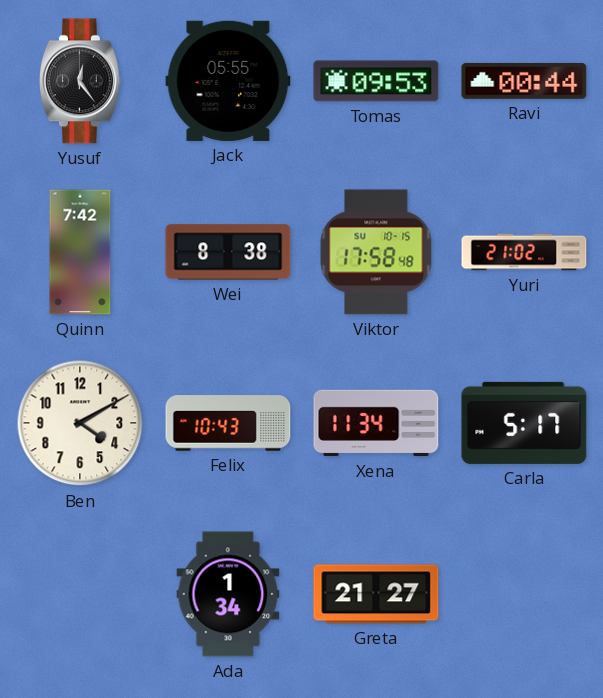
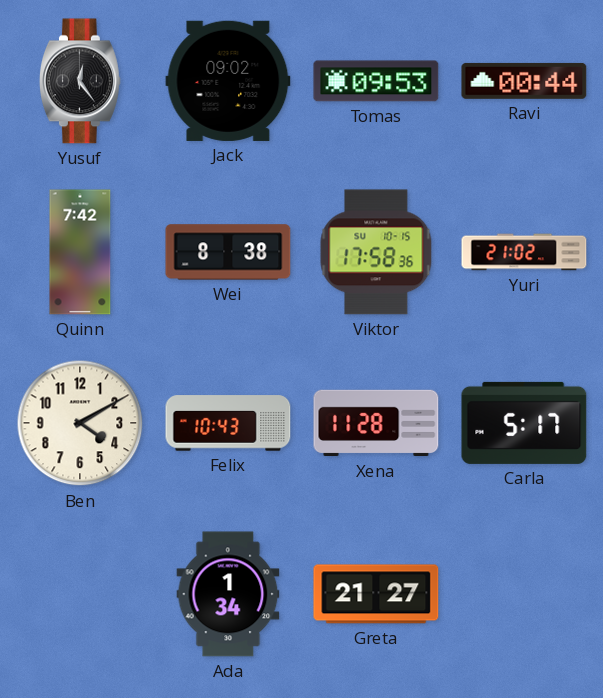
Jack: 05:55 -> 09:02 (228, 81)
Viktor: 17:58:48 -> 17:58:36 (376, 252)
Xena: 11:34 -> 11:28 (376, 423)
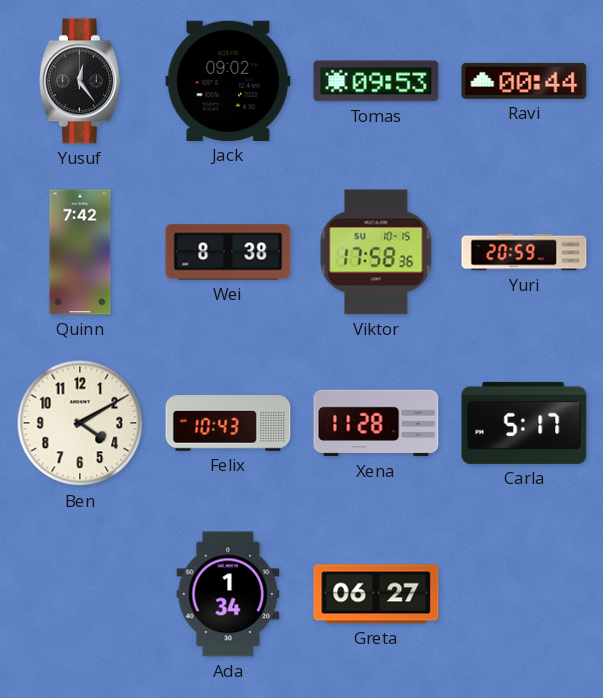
Yuri: 21:02 -> 20:59 (524, 252)
Greta: 21:27 -> 06:27 (376, 594)
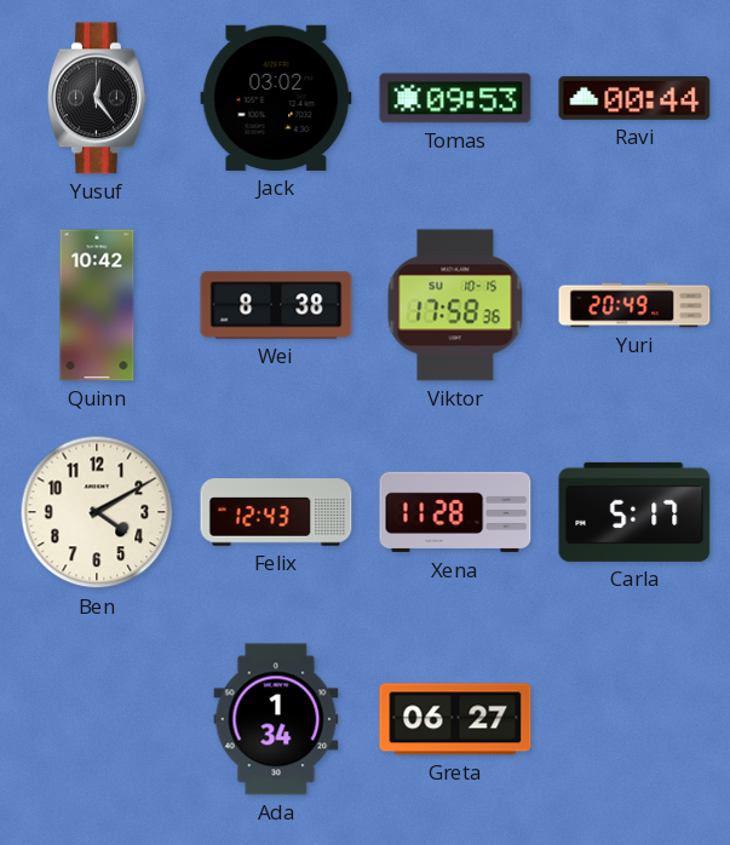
Jack: 09:02 -> 03:02 (276, 98)
Quinn: 7:42 -> 10:42 (97, 305)
Yuri: 20:59 -> 20:49 (634, 305)
Felix: 10:43 -> 12:43 (276, 512)
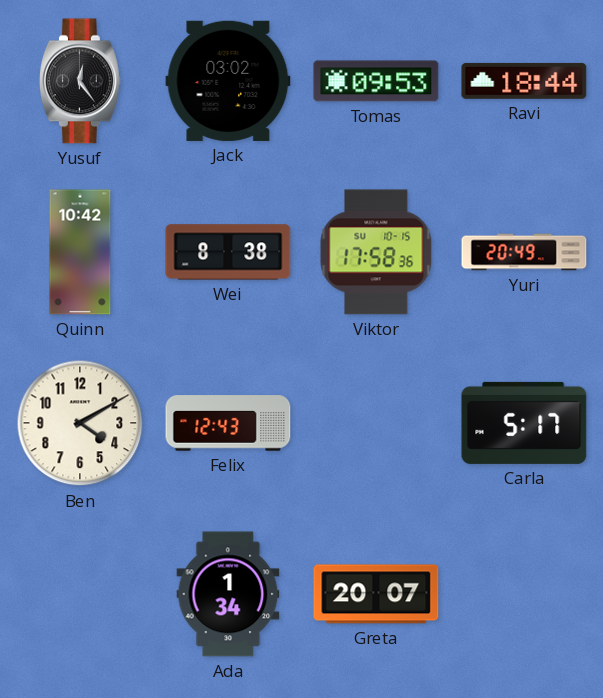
Ravi: 00:44 -> 18:44 (524, 81)
Xena: 11:28 -> none (455, 512)
Greta: 06:27 -> 20:07 (376, 594)
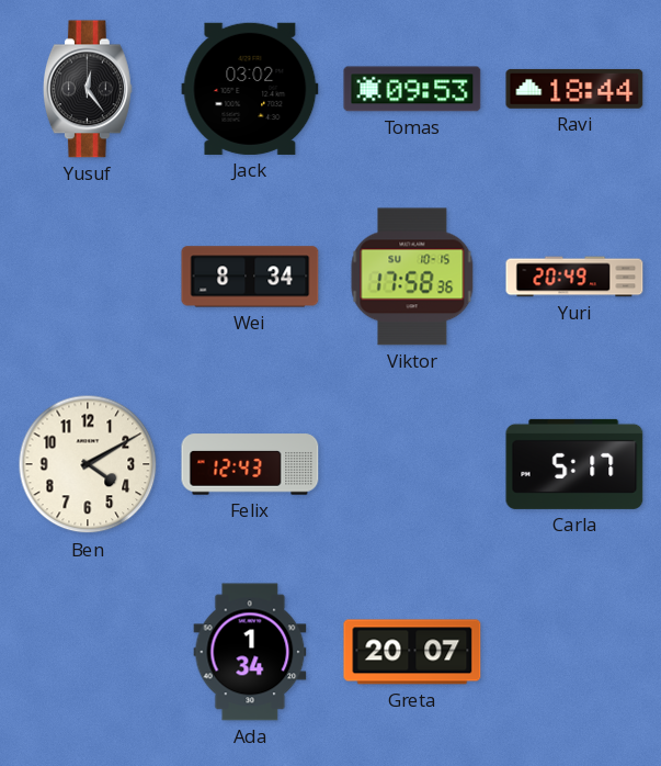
Quinn: 10:42 -> none (80, 252)
Wei: 8:38 -> 8:34 (250, 277)
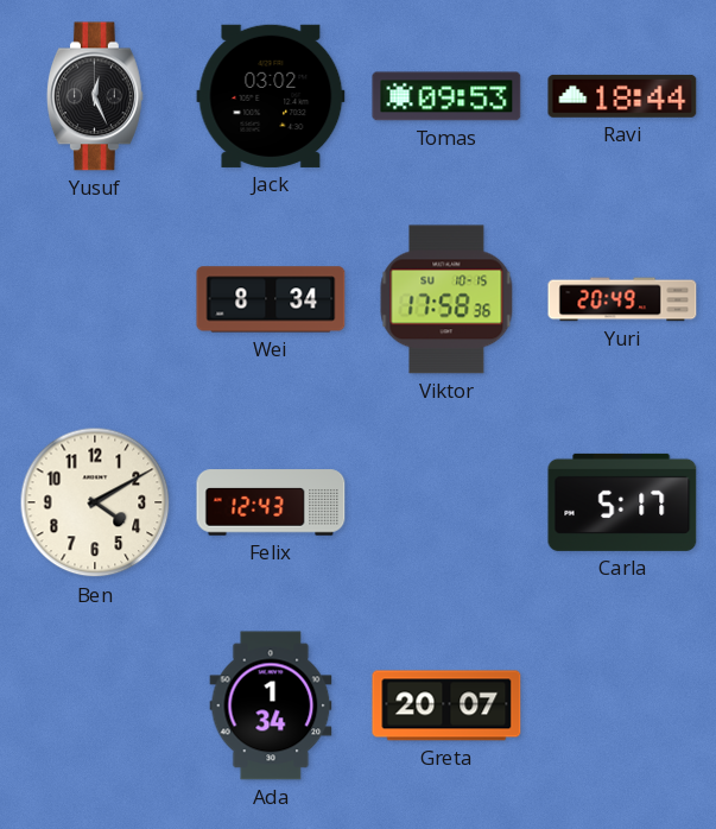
Yusuf: 12:24 -> 12:26 (95, 96)
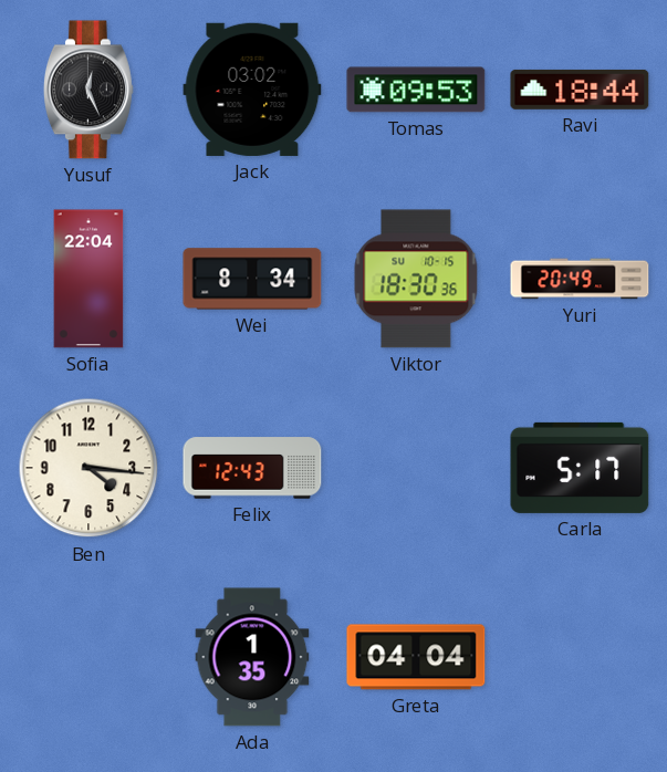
Sofia: none -> 22:04 (88, 279)
Viktor: 17:58 -> 18:30 (416, 279)
Ben: 4:10 -> 4:16 (88, 468)
Ada: 1:34 -> 1:35 (252, 657)
Greta: 20:07 -> 04:04 (416, 657)
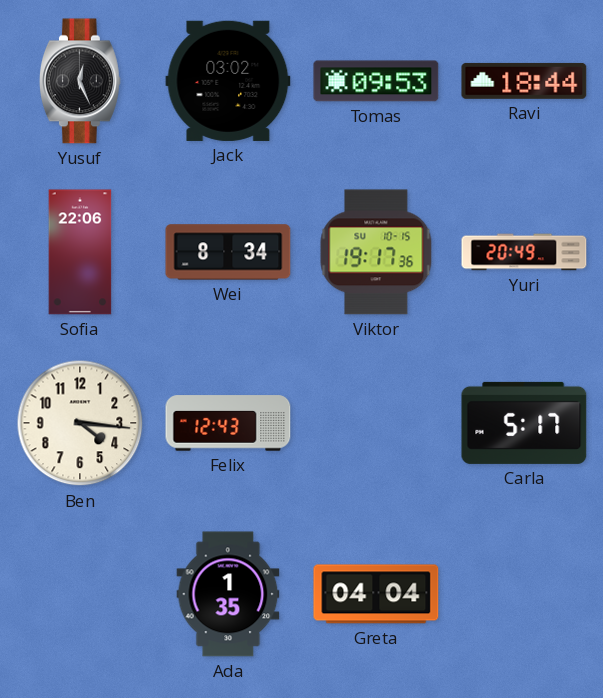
Sofia: 22:04 -> 22:06 (80, 252)
Viktor: 18:30 -> 19:17 (376, 252)
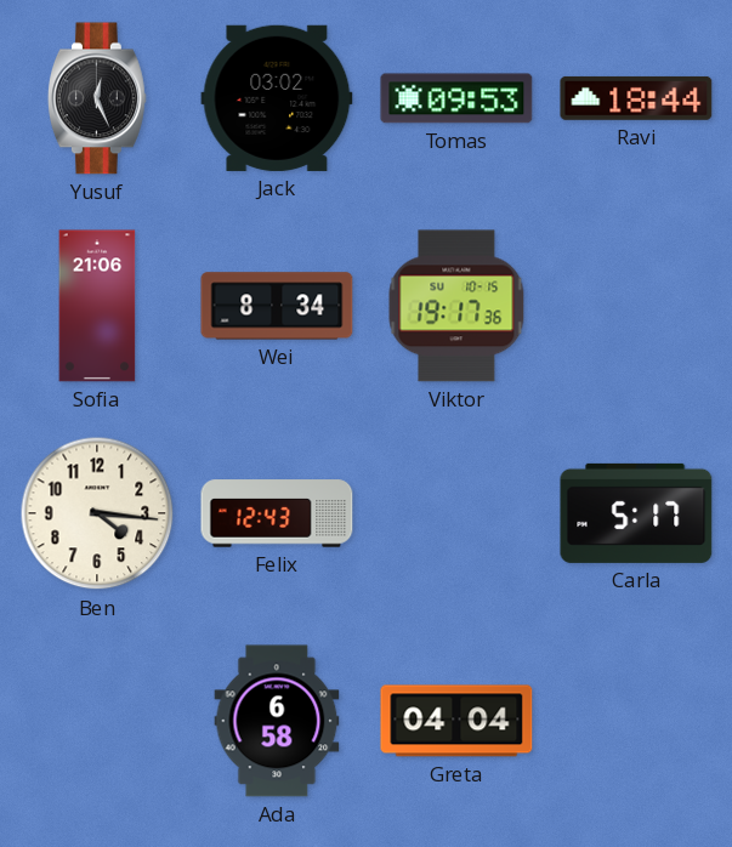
Sofia: 22:06 -> 21:06 (97, 306)
Yuri: 20:49 -> none (524, 252)
Ada: 1:35 -> 6:58 (277, 721)
